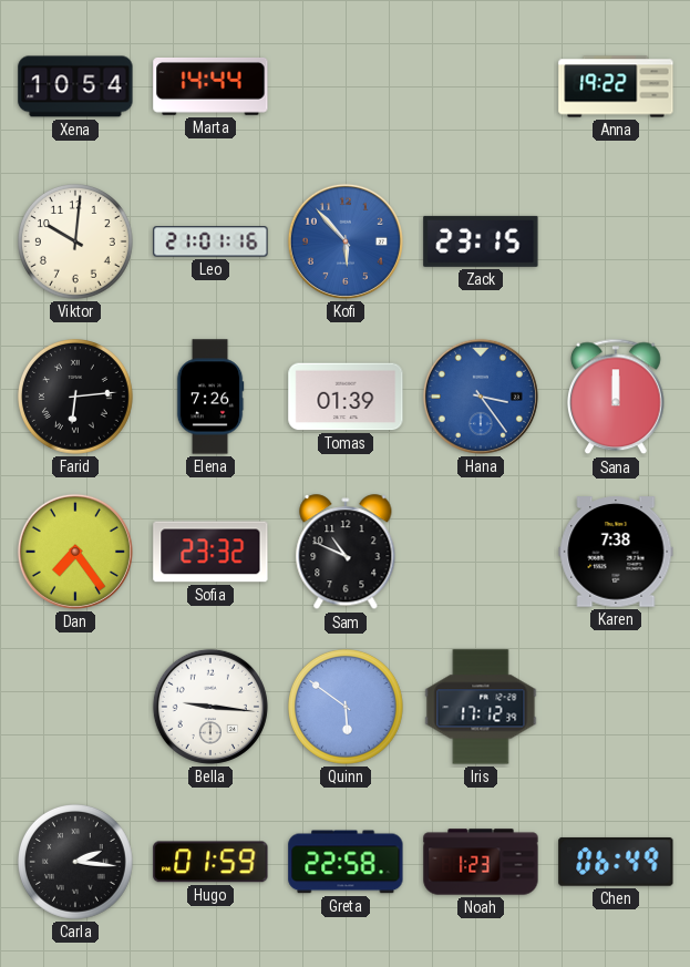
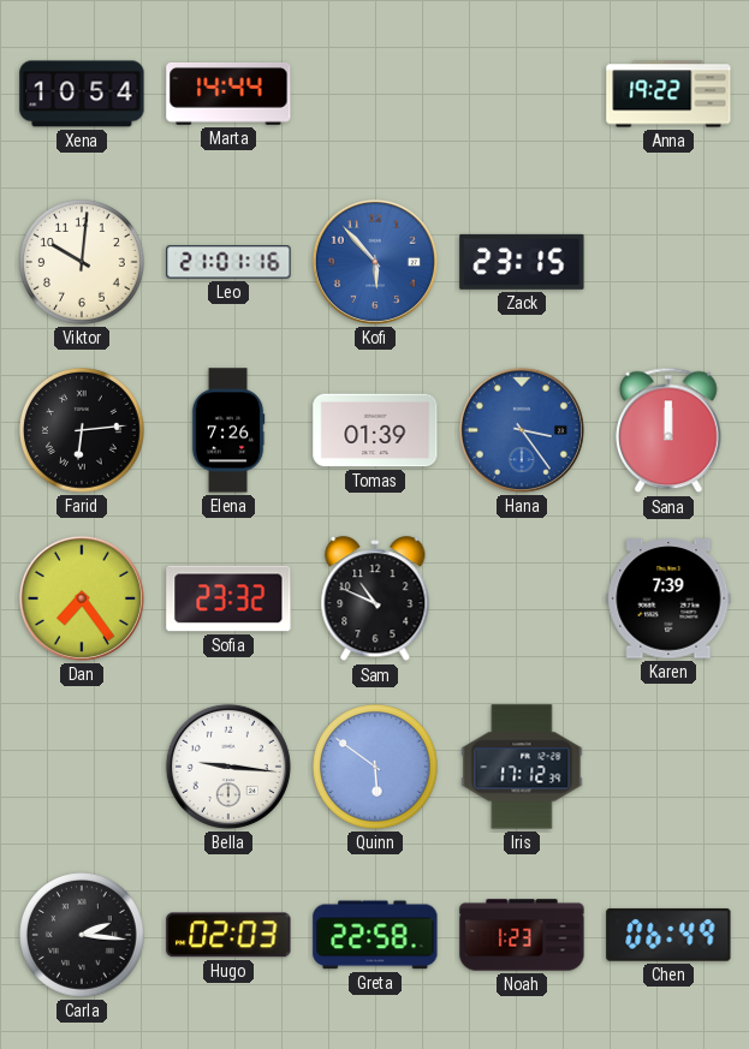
Karen: 7:38 -> 7:39 (668, 598)
Hugo: 01:59 -> 02:03 (228, 935)
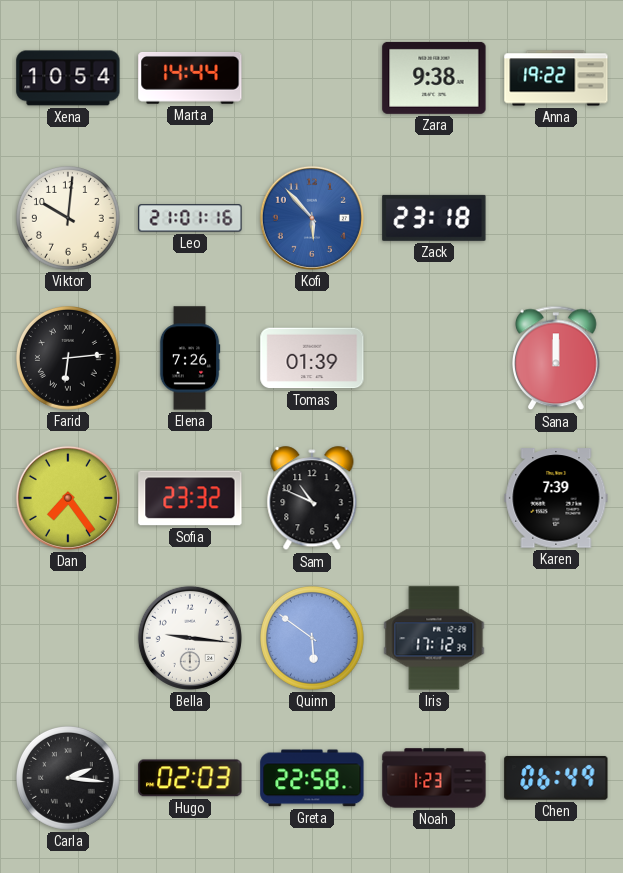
Zara: none -> 9:38 (434, 78)
Zack: 23:15 -> 23:18 (434, 218)
Hana: 3:24 -> none (522, 430)
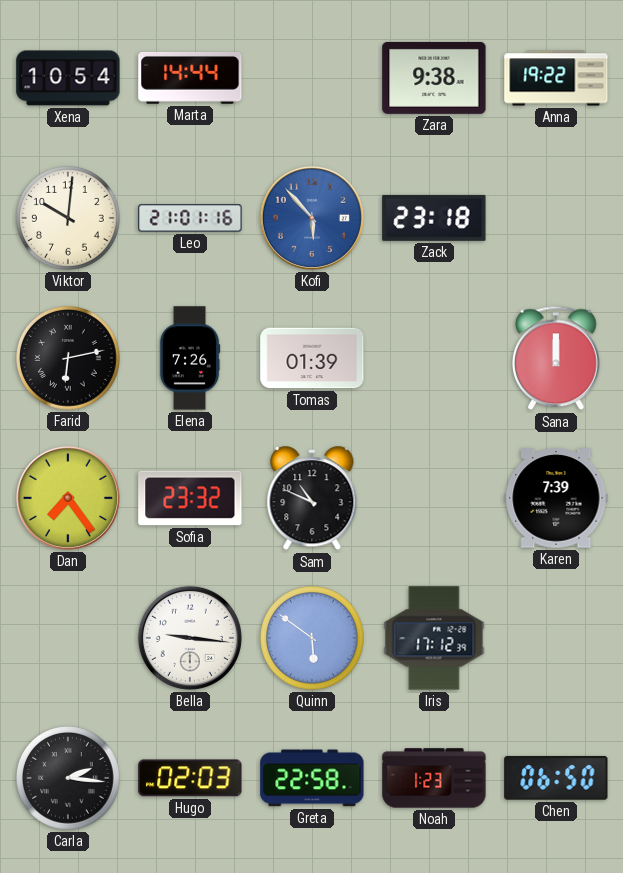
Farid: 6:14 -> 6:13 (69, 359)
Chen: 06:49 -> 06:50 (556, 778)
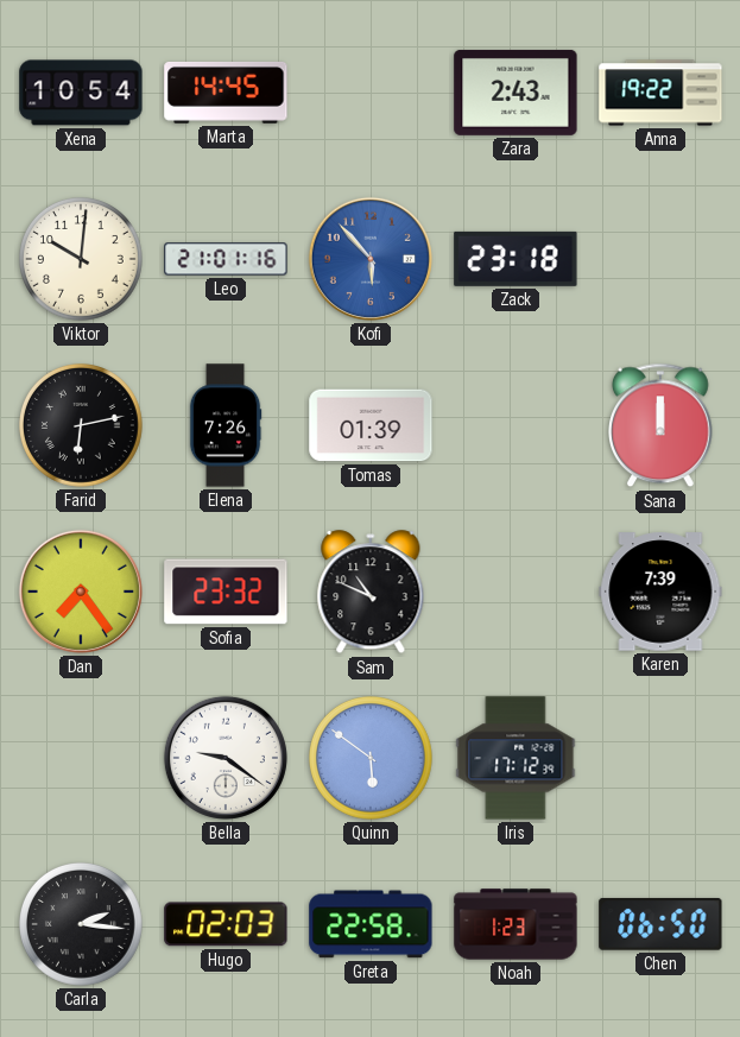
Marta: 14:44 -> 14:45 (226, 93)
Zara: 9:38 -> 2:43 (516, 93)
Bella: 9:16 -> 9:21 (226, 758)
